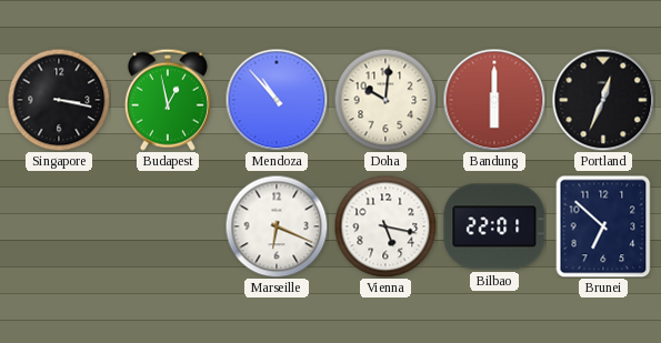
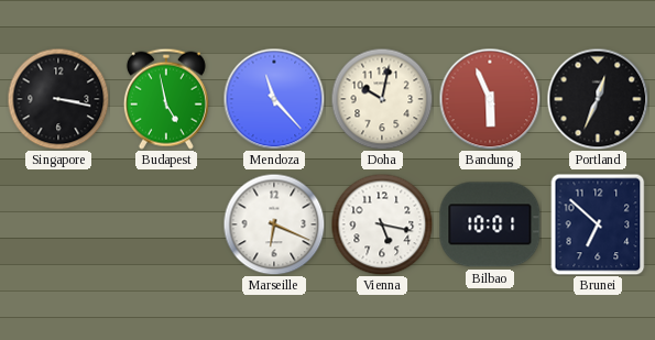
Budapest: 12:58 -> 4:58 (166, 99)
Mendoza: 10:53 -> 11:23 (274, 99)
Doha: 10:01 -> 10:02 (382, 99)
Bandung: 6:00 -> 5:56 (490, 99)
Bilbao: 22:01 -> 10:01 (490, 224)
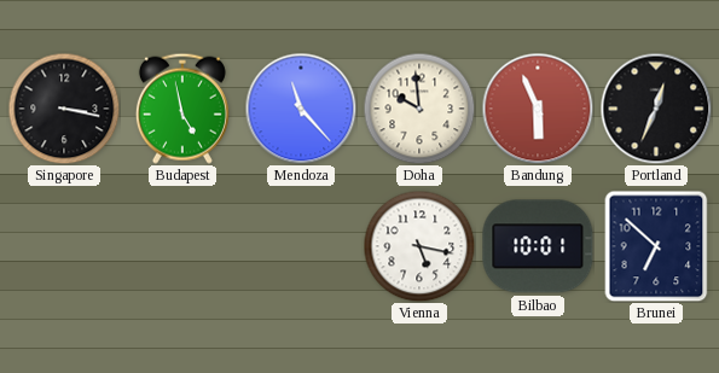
Doha: 10:02 -> 9:59 (419, 109)
Marseille: 6:19 -> none (274, 224)
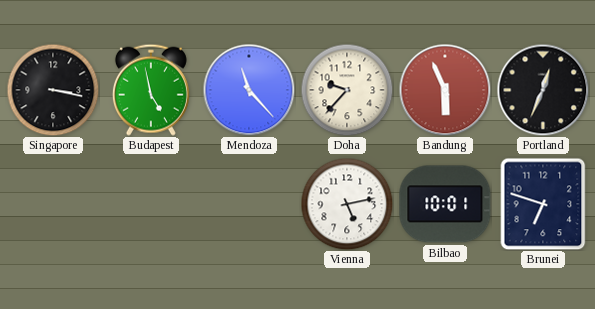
Doha: 9:59 -> 9:37 (347, 90)
Vienna: 5:17 -> 5:13 (347, 204)
Brunei: 6:52 -> 6:48 (543, 204)
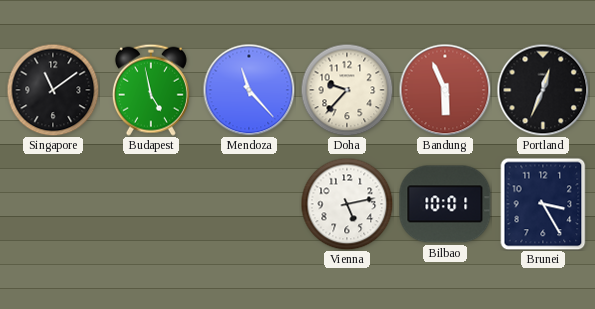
Singapore: 3:17 -> 11:09 (53, 90)
Brunei: 6:48 -> 3:25 (543, 204)
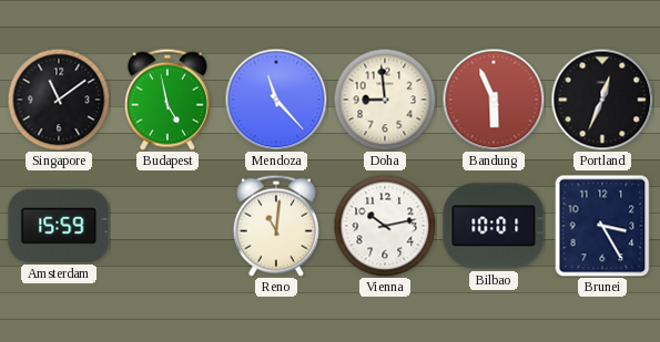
Doha: 9:37 -> 8:59 (385, 100)
Amsterdam: none -> 15:59 (59, 226)
Reno: none -> 11:01 (276, 226)
Vienna: 5:13 -> 10:13 (385, 226)
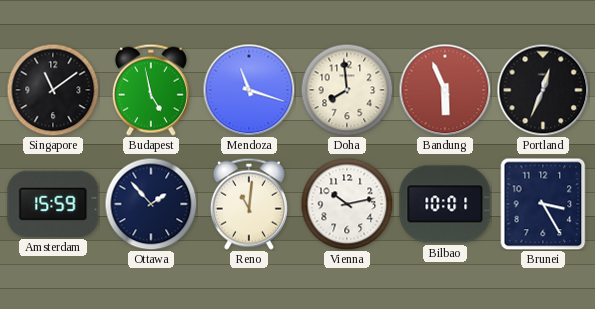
Mendoza: 11:23 -> 11:18 (249, 90)
Doha: 8:59 -> 7:59 (347, 90)
Ottawa: none -> 1:53 (151, 204)
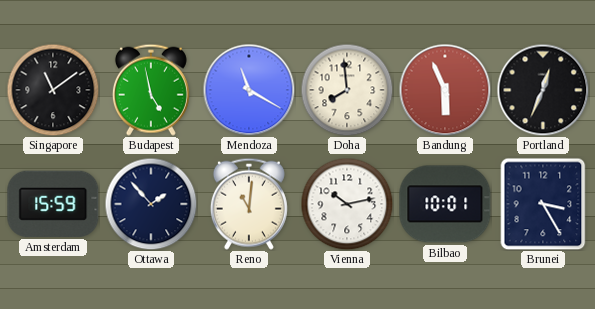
Mendoza: 11:18 -> 11:20 (249, 90)
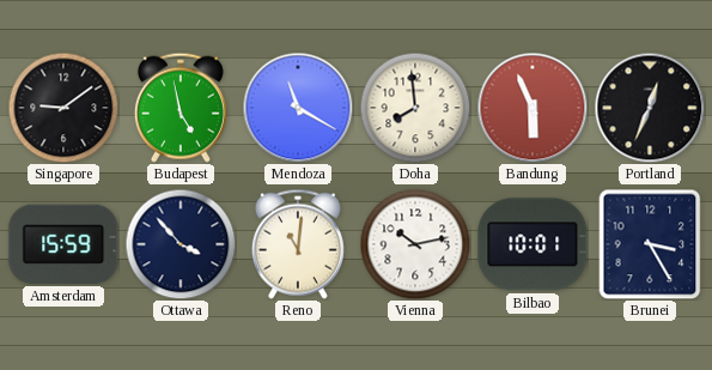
Singapore: 11:09 -> 9:09 (63, 108)
Ottawa: 1:53 -> 3:53 (181, 244)
